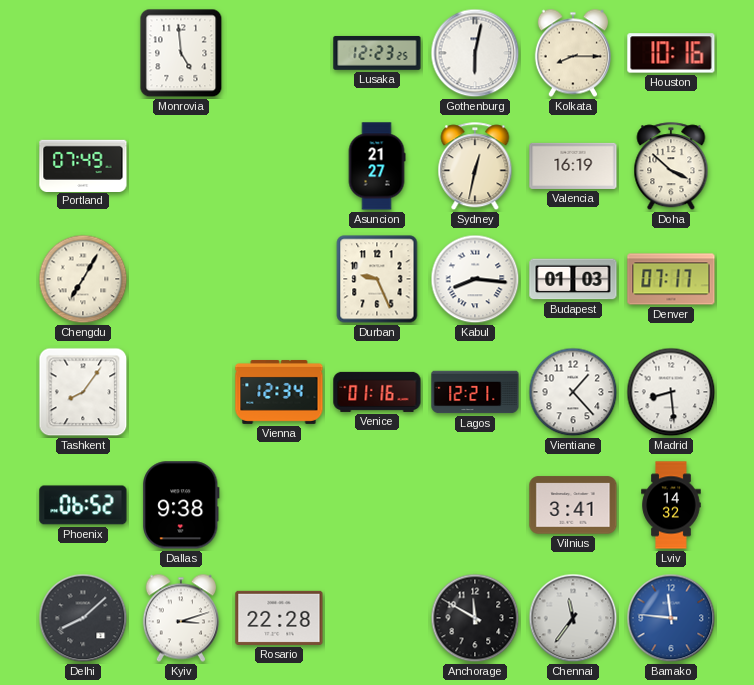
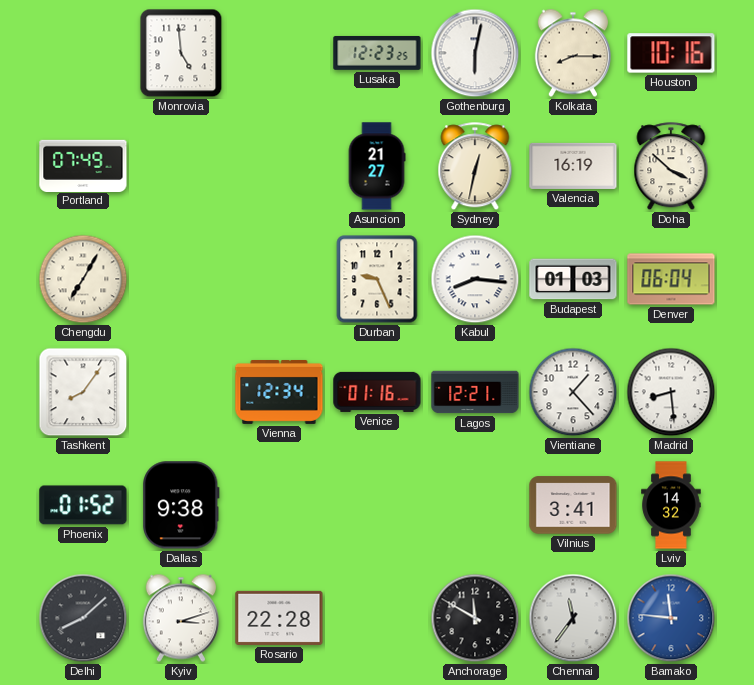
Denver: 07:17 -> 06:04 (671, 279)
Phoenix: 06:52 -> 01:52 (83, 505)
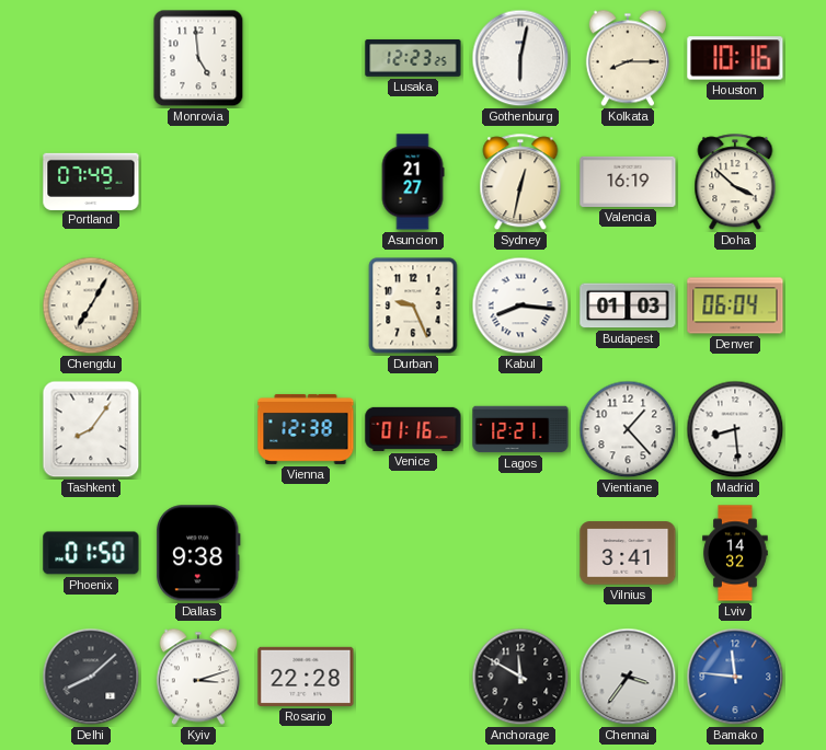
Vienna: 12:34 -> 12:38 (306, 429)
Phoenix: 01:52 -> 01:50 (91, 553)
Chennai: 11:36 -> 3:36 (628, 677)
